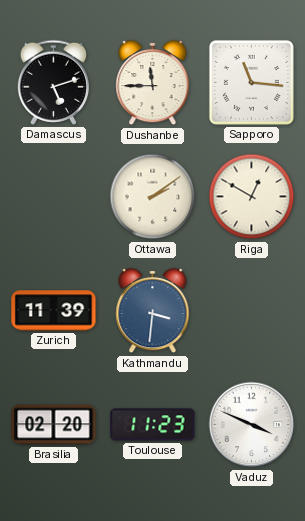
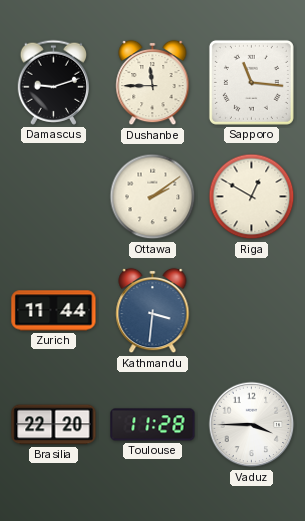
Damascus: 5:12 -> 9:12 (53, 82)
Zurich: 11:39 -> 11:44 (54, 311)
Brasilia: 02:20 -> 22:20 (54, 425)
Toulouse: 11:23 -> 11:28 (153, 425)
Vaduz: 3:49 -> 3:45 (252, 425)
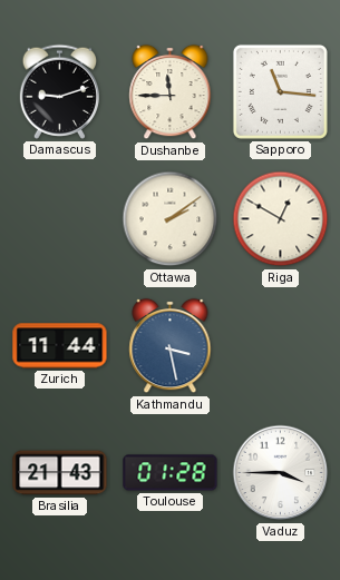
Kathmandu: 3:31 -> 3:28 (171, 346)
Brasilia: 22:20 -> 21:43 (60, 473)
Toulouse: 11:28 -> 01:28 (171, 473)
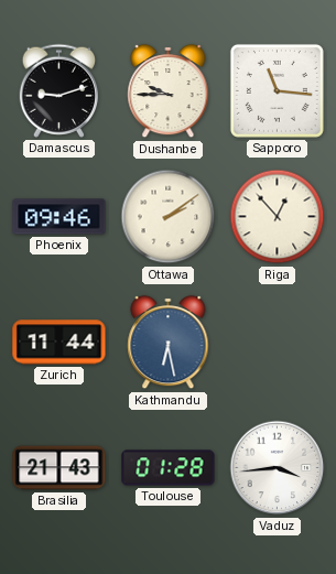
Dushanbe: 11:45 -> 9:45 (169, 91)
Phoenix: none -> 09:46 (59, 217)
Riga: 12:50 -> 12:53 (278, 217)
Kathmandu: 3:28 -> 6:28 (169, 343)
Vaduz: 3:45 -> 3:44 (278, 468)
